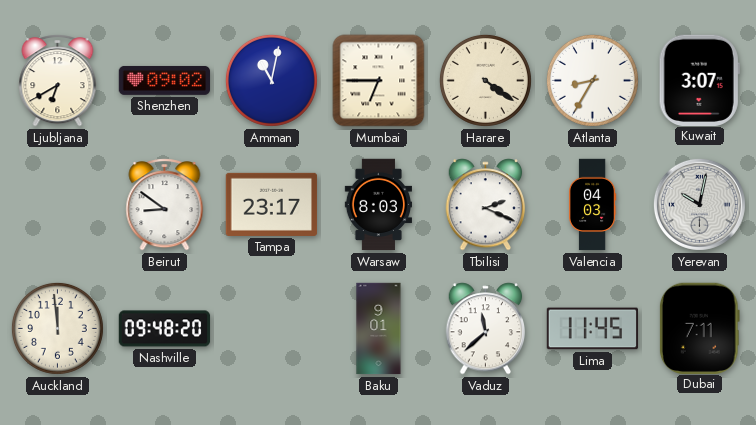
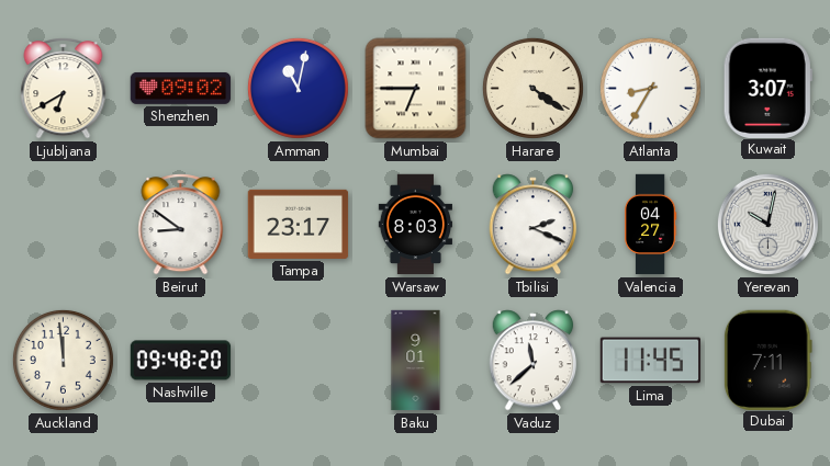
Valencia: 04:03 -> 04:27 (650, 225)
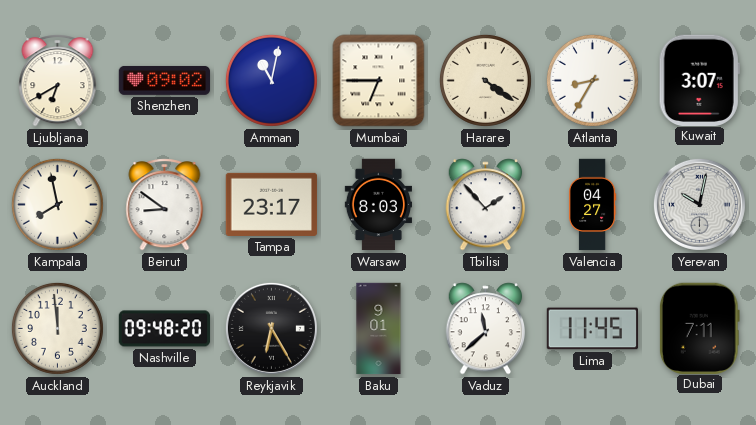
Kampala: none -> 7:58 (57, 204)
Tbilisi: 2:19 -> 1:53 (486, 205)
Reykjavik: none -> 6:25 (271, 328)
